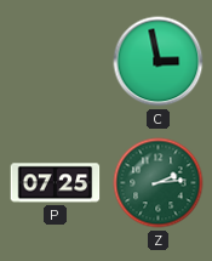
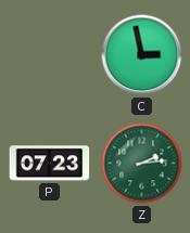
P: 07:25 -> 07:23 (50, 164)
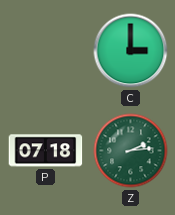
C: 2:58 -> 3:00 (131, 51)
P: 07:23 -> 07:18 (46, 151)
